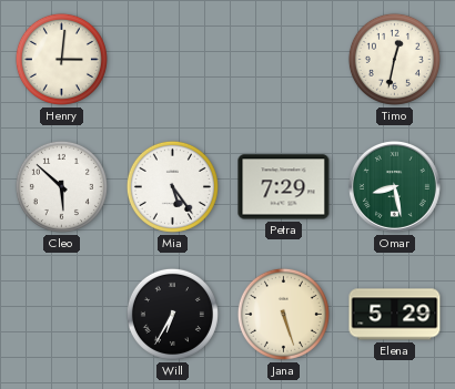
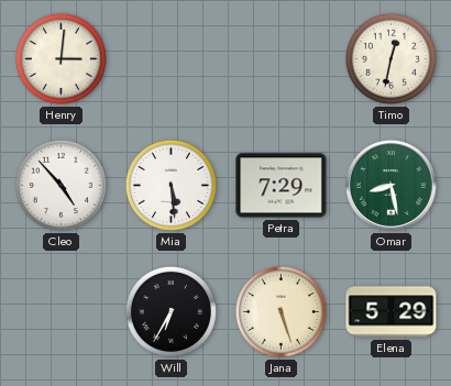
Cleo: 5:52 -> 4:53 (61, 185)
Mia: 5:24 -> 5:29 (170, 185)
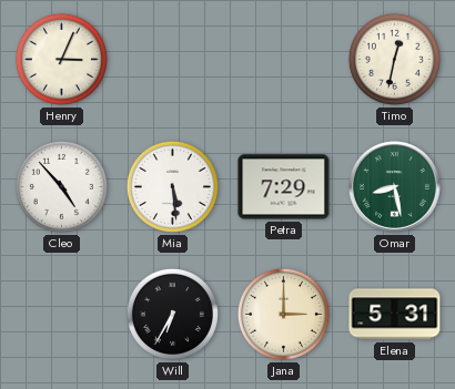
Henry: 3:01 -> 3:04 (61, 59)
Jana: 5:27 -> 3:00 (283, 314)
Elena: 5:29 -> 5:31 (395, 315)
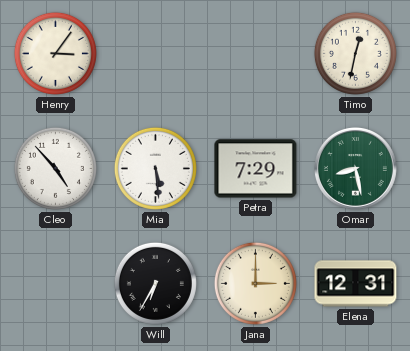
Henry: 3:04 -> 3:06 (55, 53)
Elena: 5:31 -> 12:31 (356, 284)
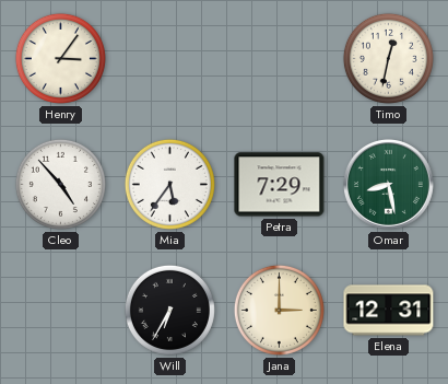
Mia: 5:29 -> 5:36 (169, 184)
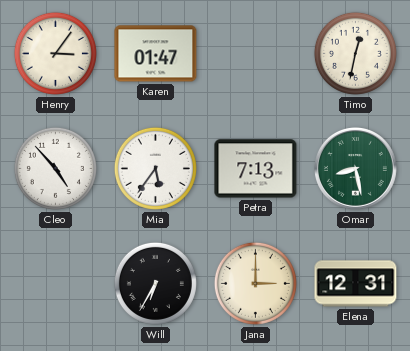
Karen: none -> 01:47 (156, 54)
Petra: 7:29 -> 7:13 (256, 169)
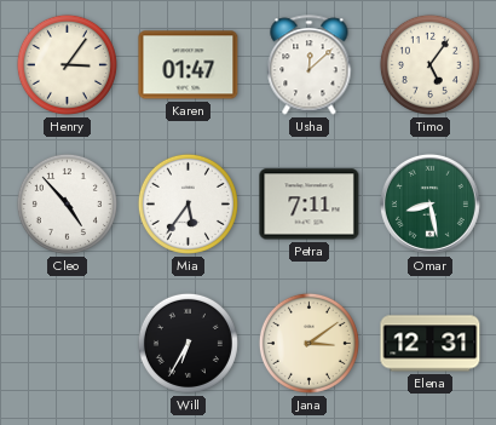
Usha: none -> 12:08 (310, 65)
Timo: 12:32 -> 5:06 (429, 64)
Petra: 7:13 -> 7:11 (310, 205)
Jana: 3:00 -> 3:09 (308, 343)
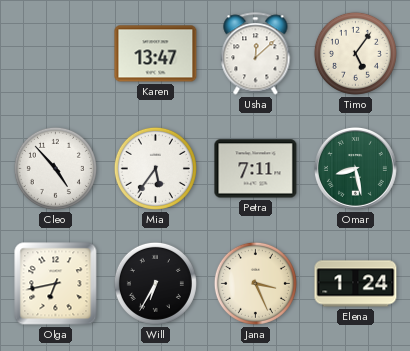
Henry: 3:06 -> none (67, 64)
Karen: 01:47 -> 13:47 (156, 54)
Olga: none -> 6:43 (56, 284)
Jana: 3:09 -> 3:26 (255, 283)
Elena: 12:31 -> 1:24 (356, 284)
